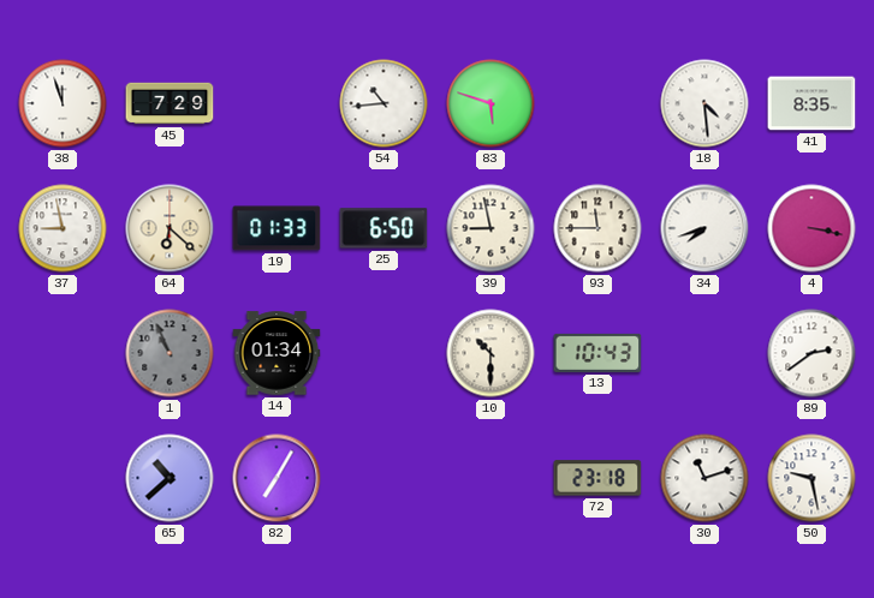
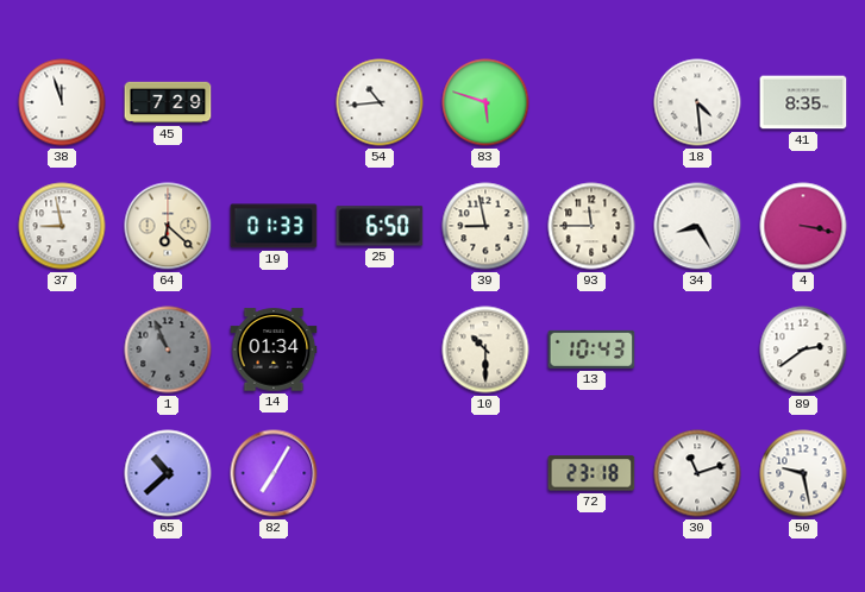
34: 7:42 -> 8:25 (697, 226)
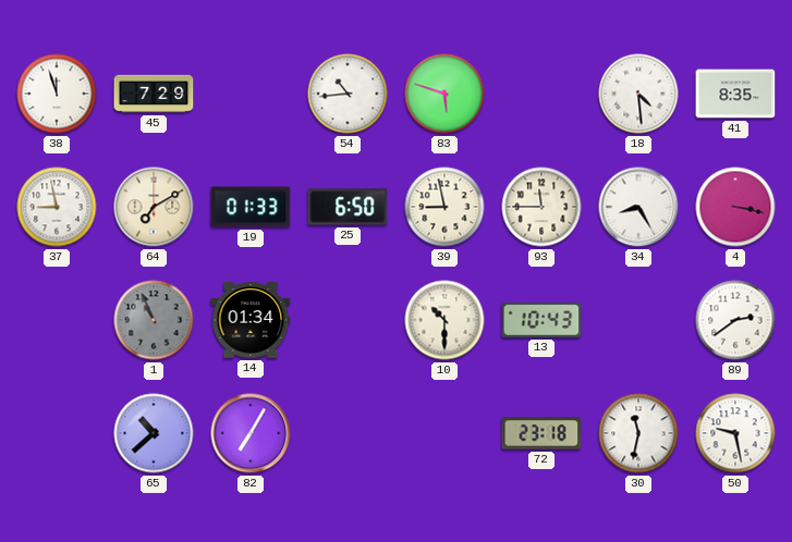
64: 6:22 -> 7:10 (154, 207)
30: 11:12 -> 11:32 (638, 433)
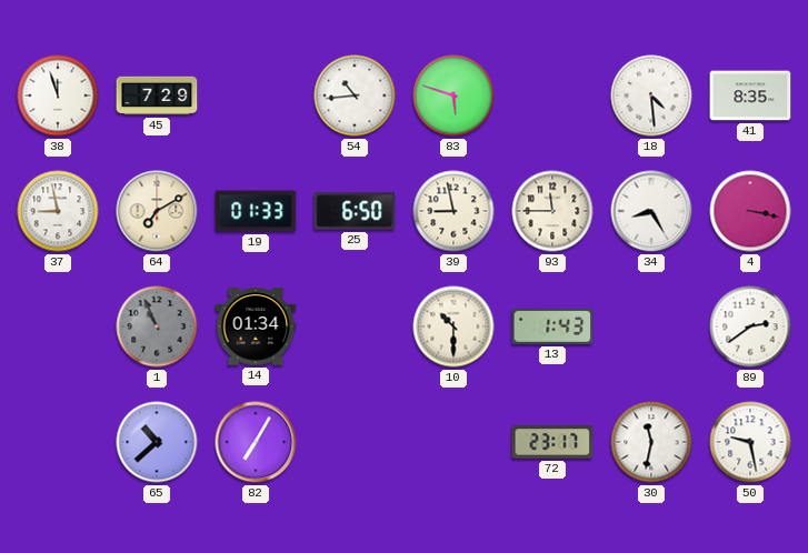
13: 10:43 -> 1:43 (552, 326)
72: 23:18 -> 23:17 (552, 442)
